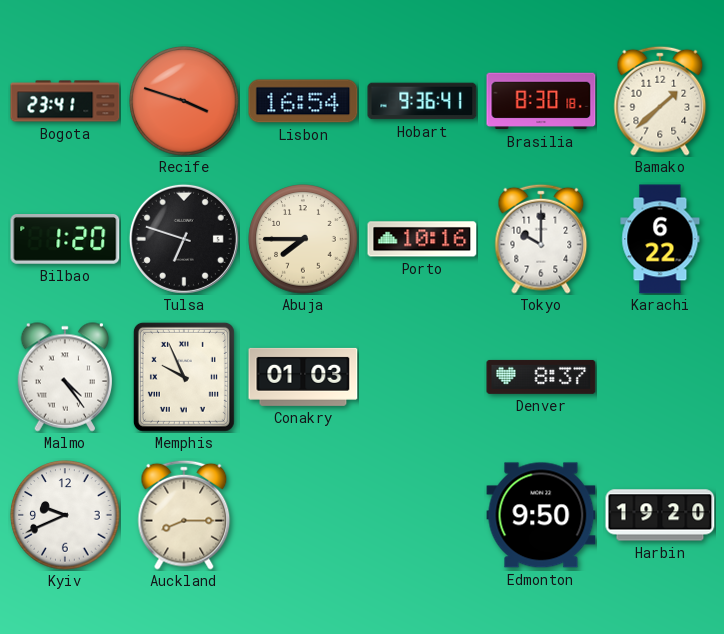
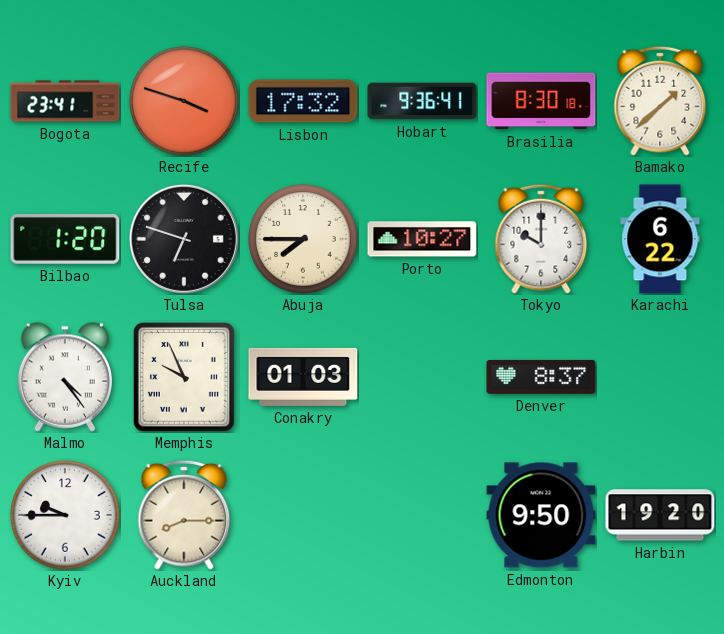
Lisbon: 16:54 -> 17:32 (303, 101)
Porto: 10:16 -> 10:27 (422, 239)
Kyiv: 9:41 -> 9:45 (65, 515)
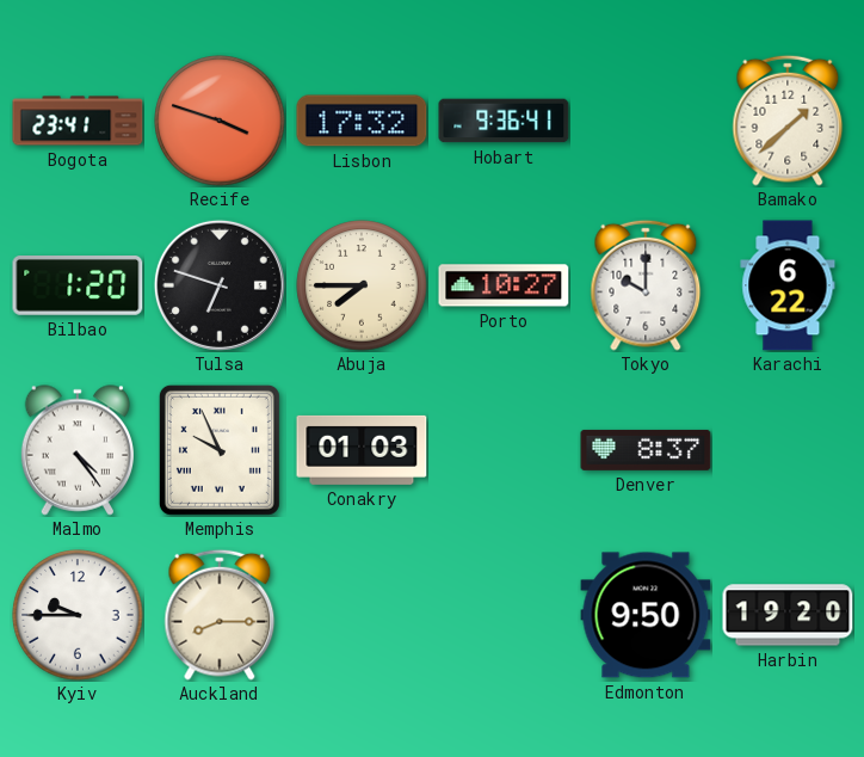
Brasilia: 8:30 -> none (541, 101)
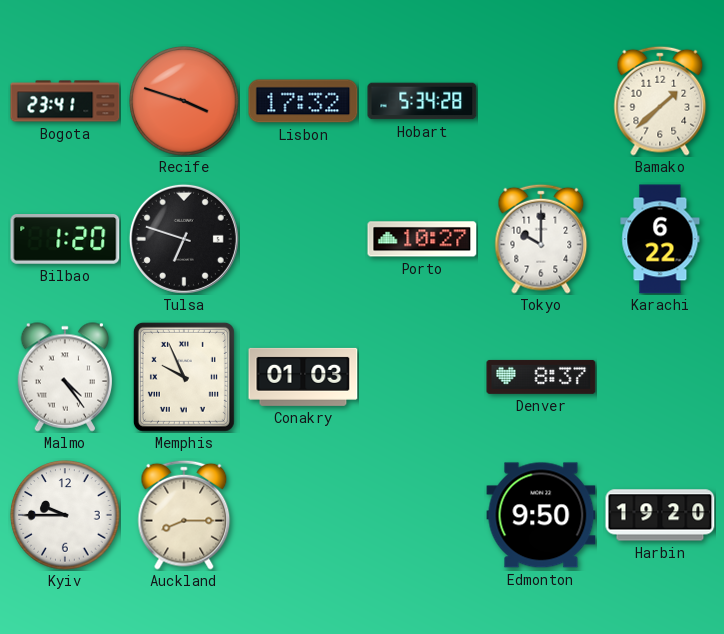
Hobart: 9:36 -> 5:34 (422, 101)
Abuja: 7:45 -> none (362, 285)
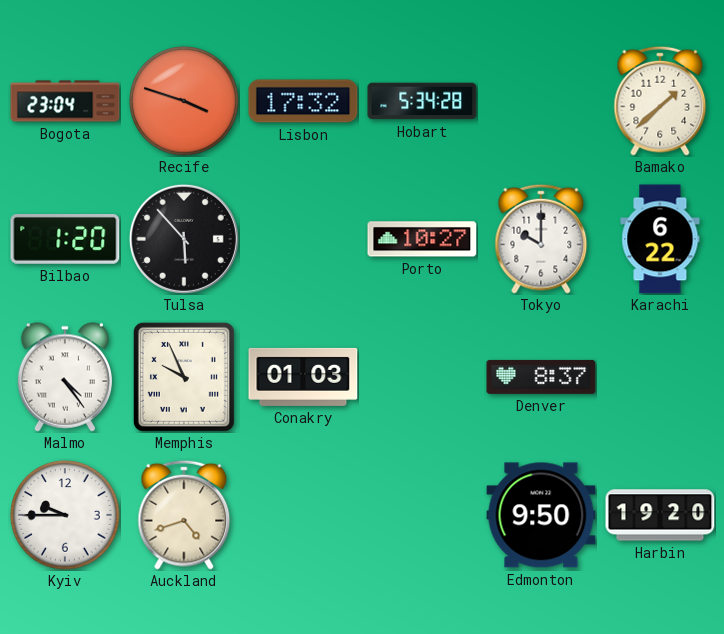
Bogota: 23:41 -> 23:04 (65, 101)
Tulsa: 6:48 -> 5:53 (184, 239)
Auckland: 8:15 -> 4:42 (184, 515)
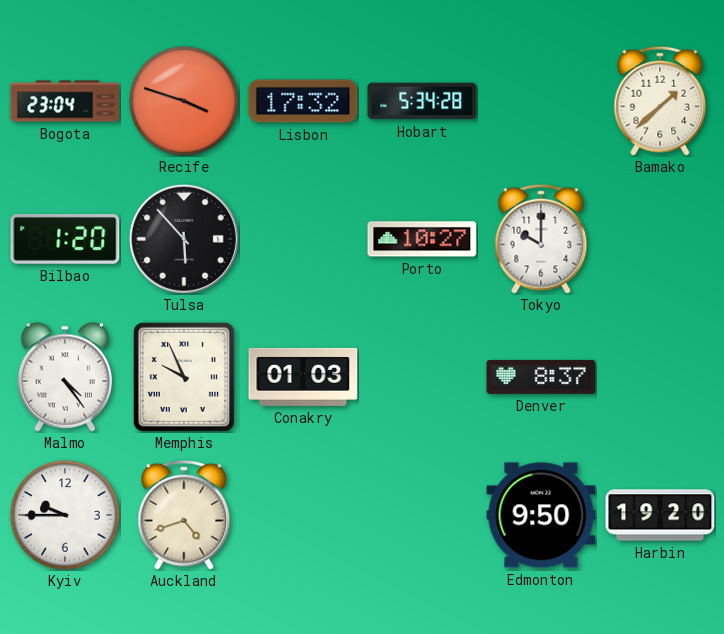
Karachi: 6:22 -> none (660, 239)
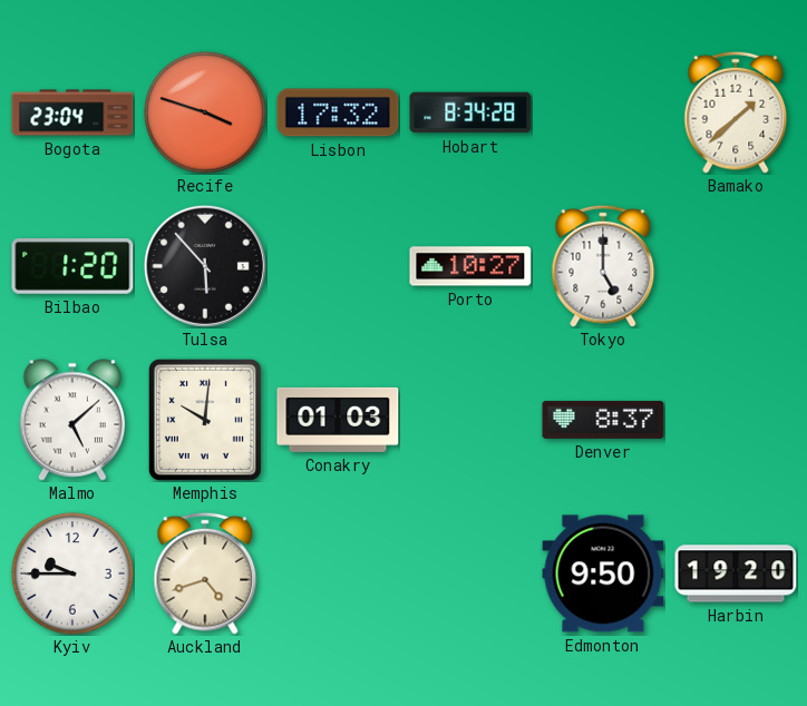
Hobart: 5:34 -> 8:34 (470, 112)
Tokyo: 10:00 -> 5:00 (603, 266)
Malmo: 4:24 -> 5:08 (71, 420)
Memphis: 9:56 -> 10:01 (205, 420)
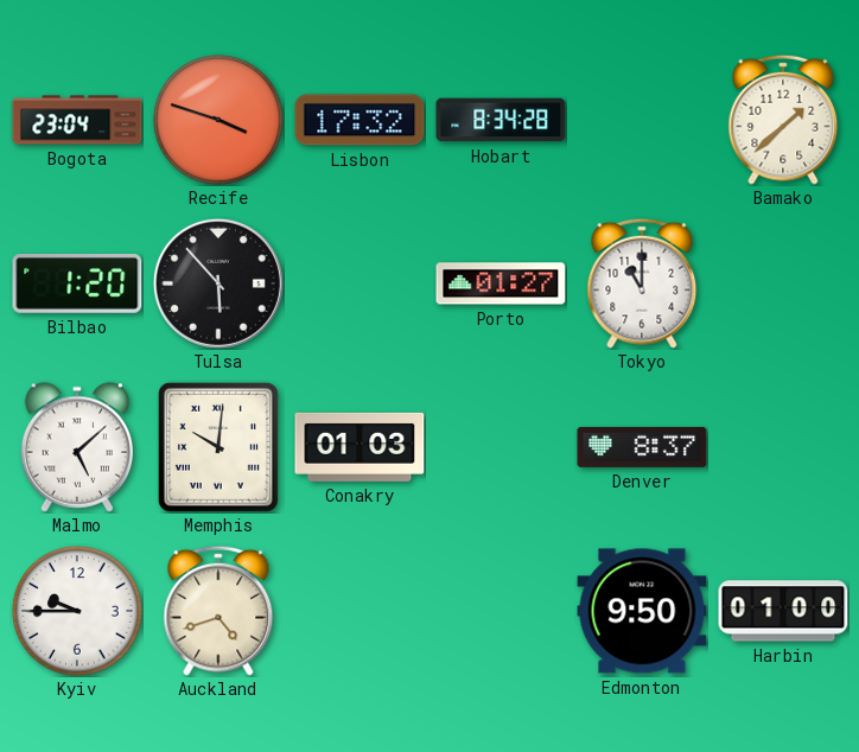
Porto: 10:27 -> 01:27 (501, 283)
Tokyo: 5:00 -> 11:00 (642, 283)
Harbin: 19:20 -> 01:00 (783, 611)
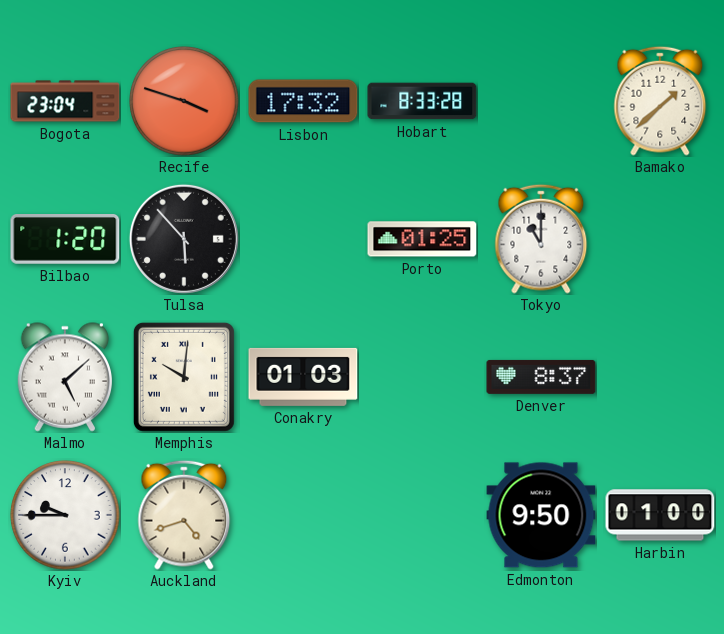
Hobart: 8:34 -> 8:33 (422, 101)
Porto: 01:27 -> 01:25 (422, 239)
